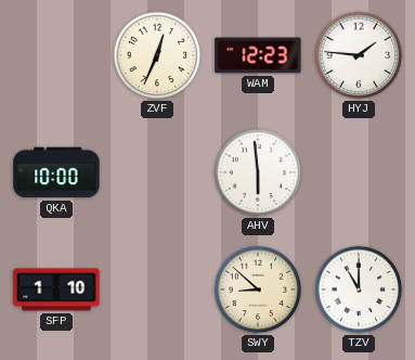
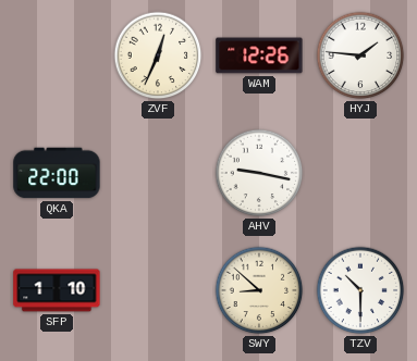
WAM: 12:23 -> 12:26 (259, 55)
QKA: 10:00 -> 22:00 (57, 173)
AHV: 5:59 -> 9:17 (259, 173)
TZV: 11:00 -> 10:30 (360, 290)
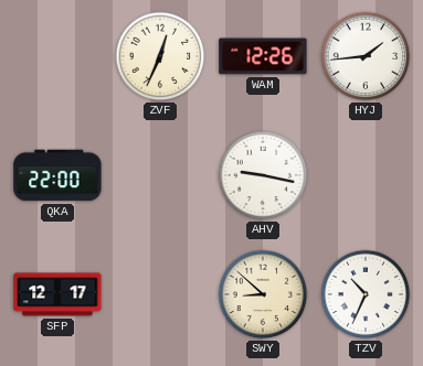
HYJ: 1:46 -> 1:44 (366, 56)
SFP: 1:10 -> 12:17 (57, 294)
TZV: 10:30 -> 10:34 (366, 294)
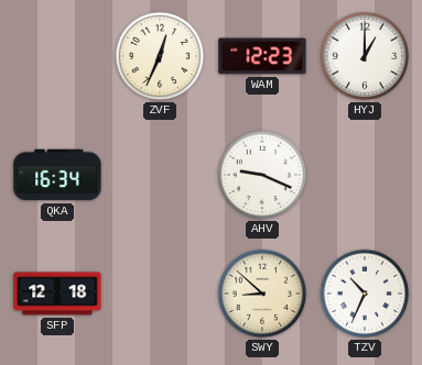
WAM: 12:26 -> 12:23 (262, 56)
HYJ: 1:44 -> 1:00 (365, 56)
QKA: 22:00 -> 16:34 (57, 175)
AHV: 9:17 -> 9:19 (262, 175)
SFP: 12:17 -> 12:18 (57, 294)
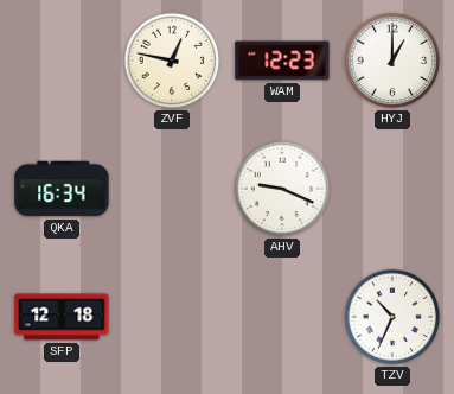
ZVF: 12:34 -> 12:47 (172, 61)
SWY: 8:52 -> none (262, 294)
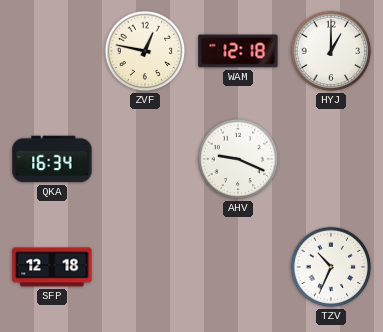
WAM: 12:23 -> 12:18 (238, 51)
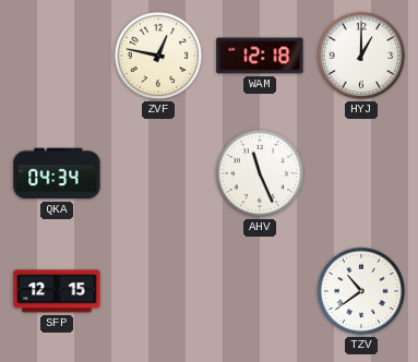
QKA: 16:34 -> 04:34 (57, 173)
AHV: 9:19 -> 11:26 (260, 173)
SFP: 12:18 -> 12:15 (57, 291)
TZV: 10:34 -> 10:39 (361, 291)
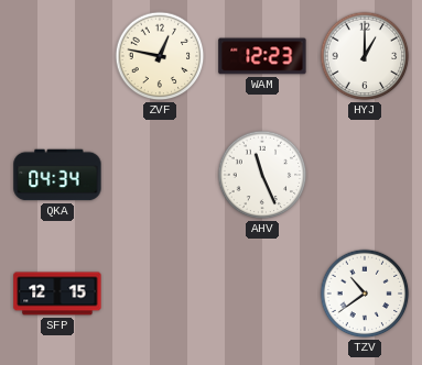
WAM: 12:18 -> 12:23 (262, 56)
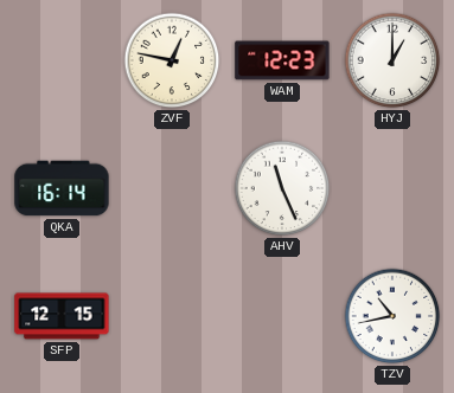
QKA: 04:34 -> 16:14 (62, 188)
TZV: 10:39 -> 10:43 (392, 316)
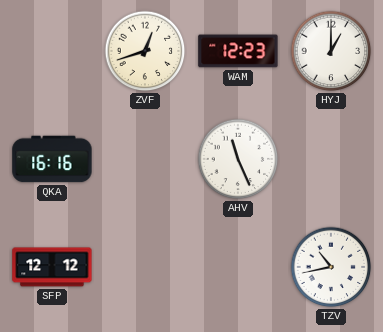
ZVF: 12:47 -> 12:42 (145, 51)
QKA: 16:14 -> 16:16 (52, 159)
SFP: 12:15 -> 12:12 (52, 267)
